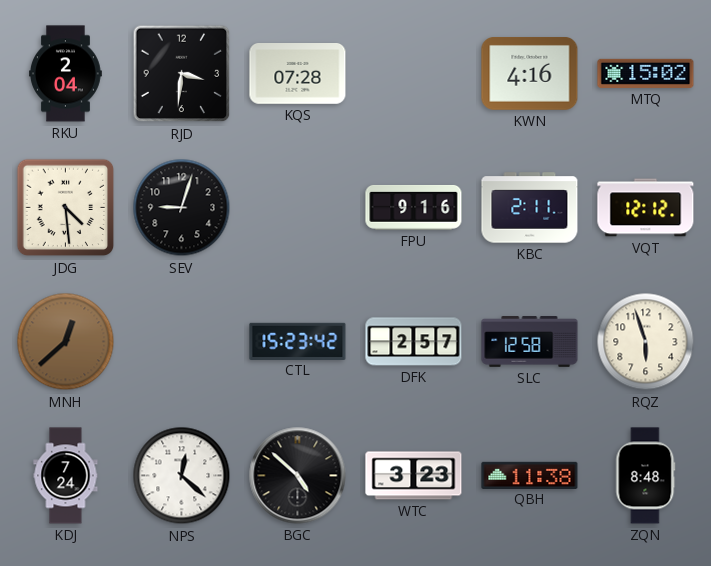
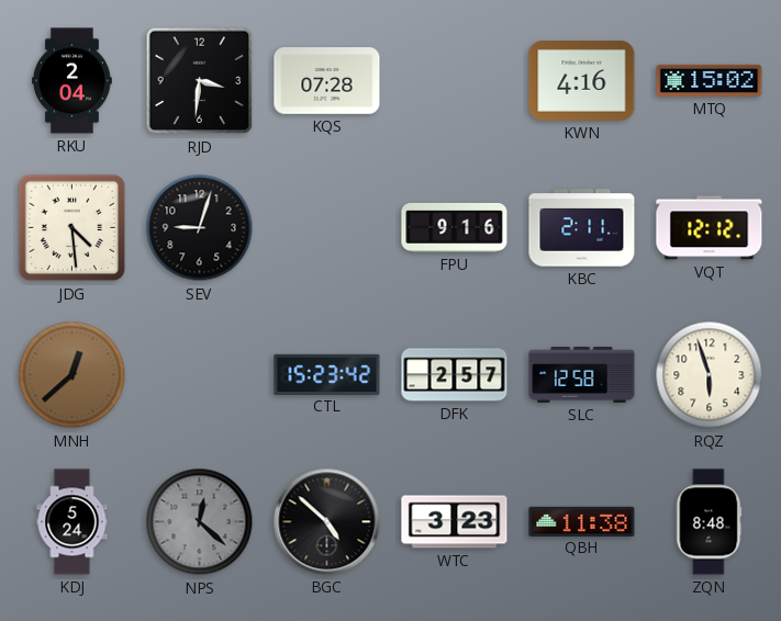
KDJ: 7:24 -> 5:24 (72, 522)
NPS dial: white -> grey (200, 522)
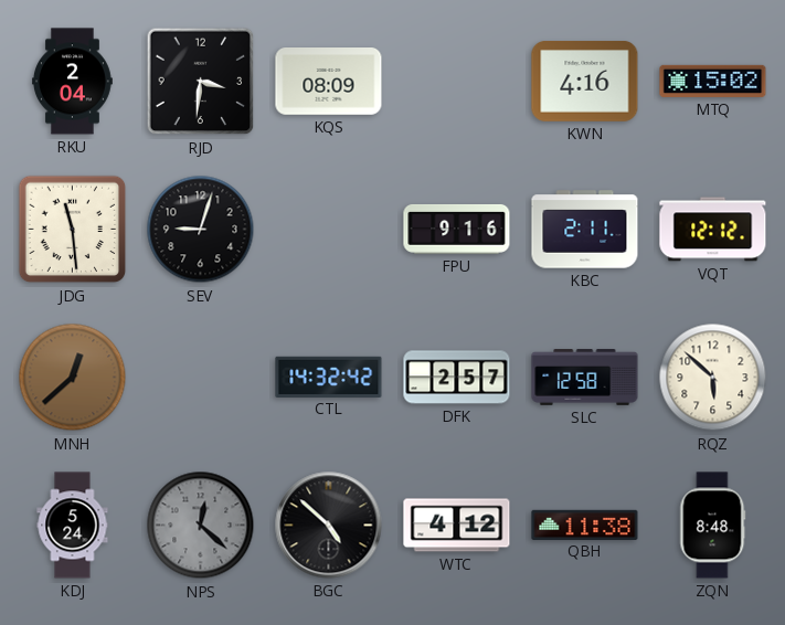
KQS: 07:28 -> 08:09 (329, 82)
JDG: 4:29 -> 11:29 (73, 230)
CTL: 15:23 -> 14:32 (329, 377)
RQZ: 5:57 -> 5:52 (713, 378)
WTC: 3:23 -> 4:12 (457, 526)
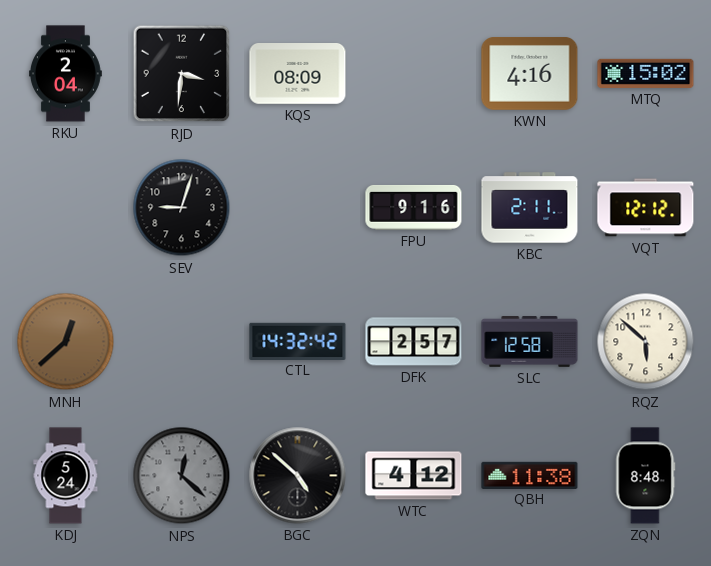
JDG: 11:29 -> none (73, 230)
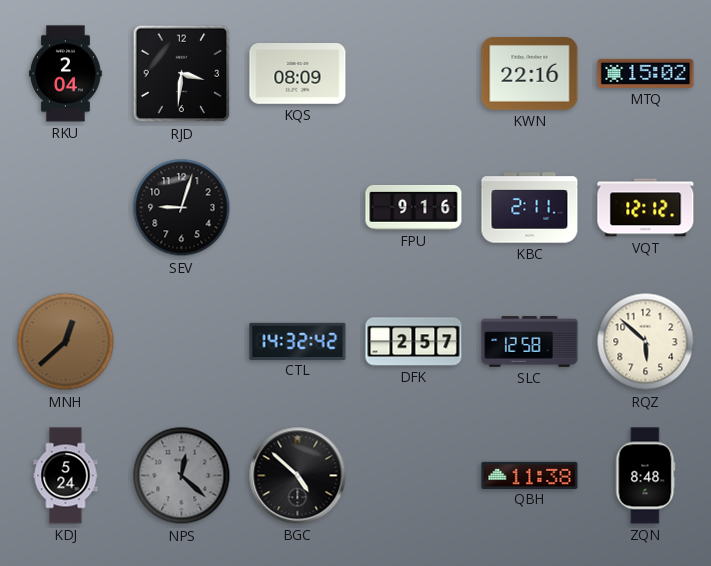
KWN: 4:16 -> 22:16 (530, 74)
WTC: 4:12 -> none (414, 476)
